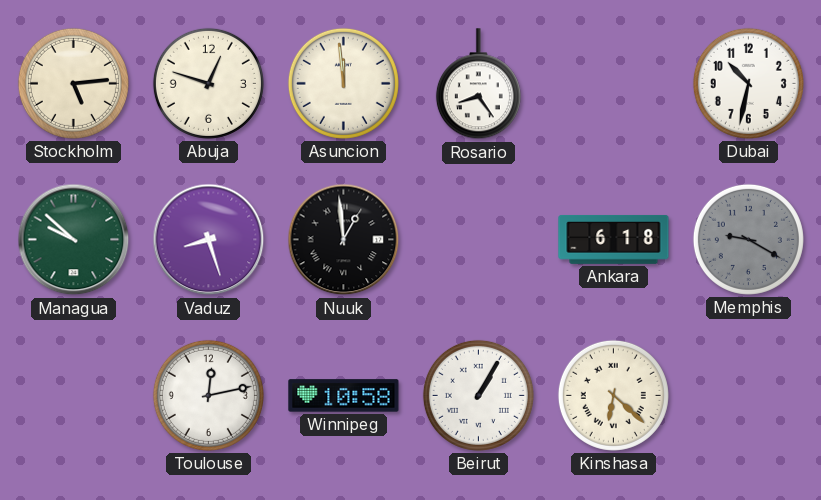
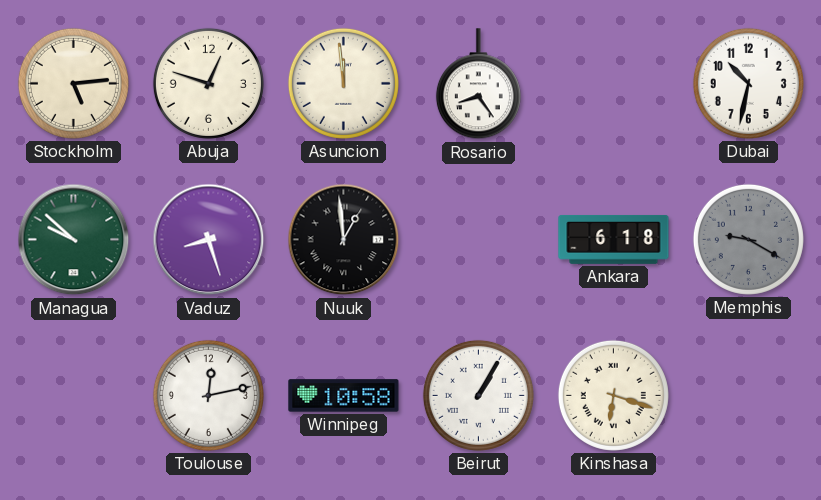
Kinshasa: 6:22 -> 6:18 (613, 395)
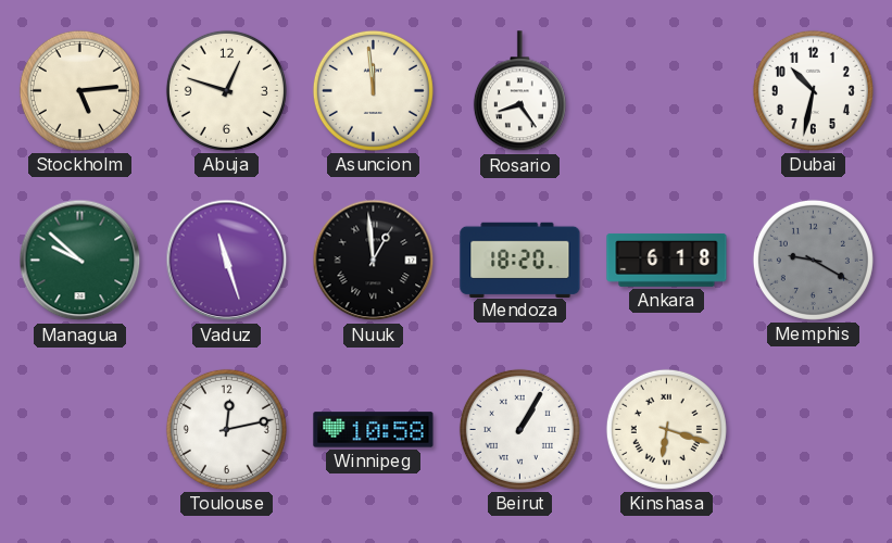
Vaduz: 8:27 -> 11:27 (227, 261)
Mendoza: none -> 18:20 (520, 260)
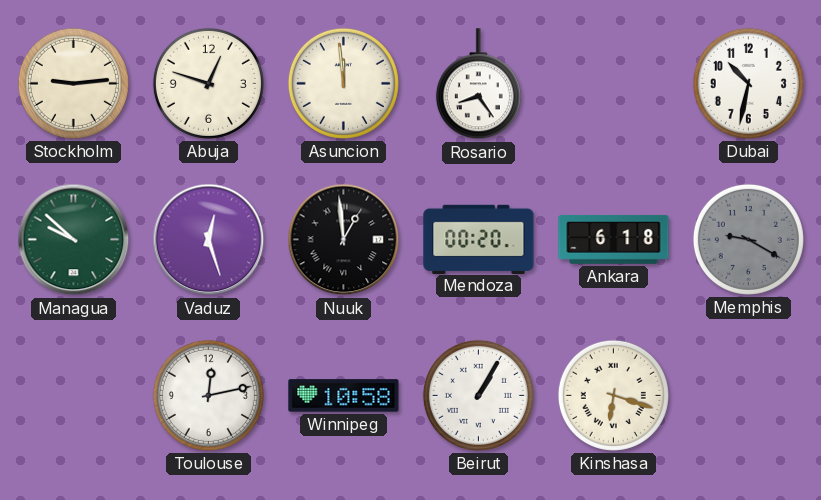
Stockholm: 5:14 -> 9:14 (73, 83)
Vaduz: 11:27 -> 12:27 (209, 240)
Mendoza: 18:20 -> 00:20 (479, 239)
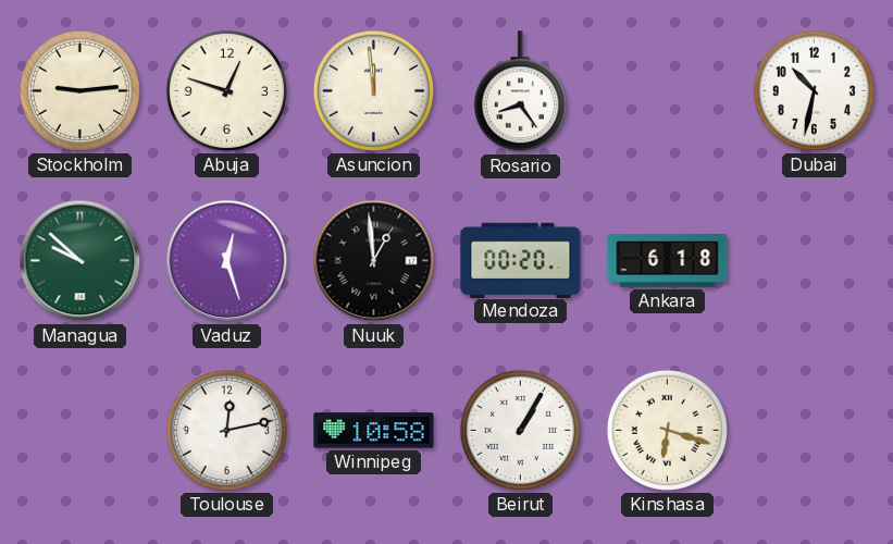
Memphis: 9:20 -> none (748, 239)
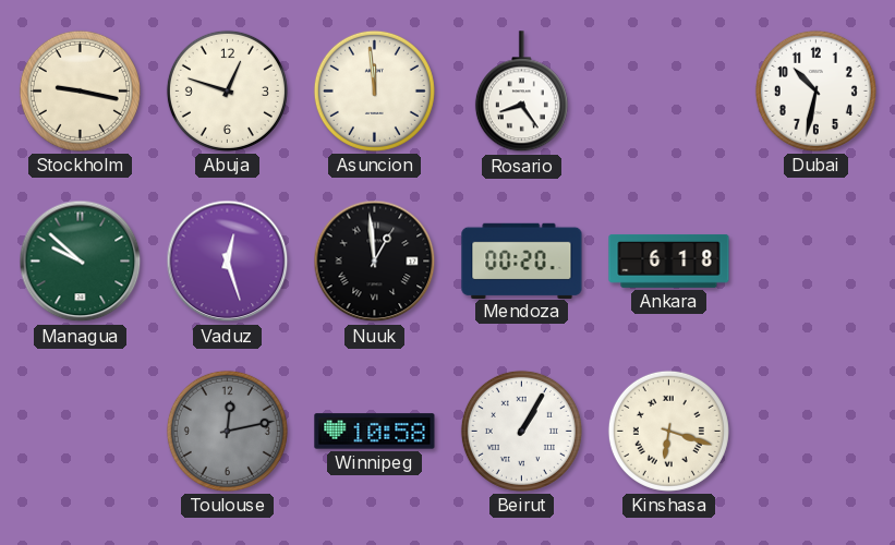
Stockholm: 9:14 -> 9:17 (80, 90)
Toulouse dial: white -> grey (227, 431)
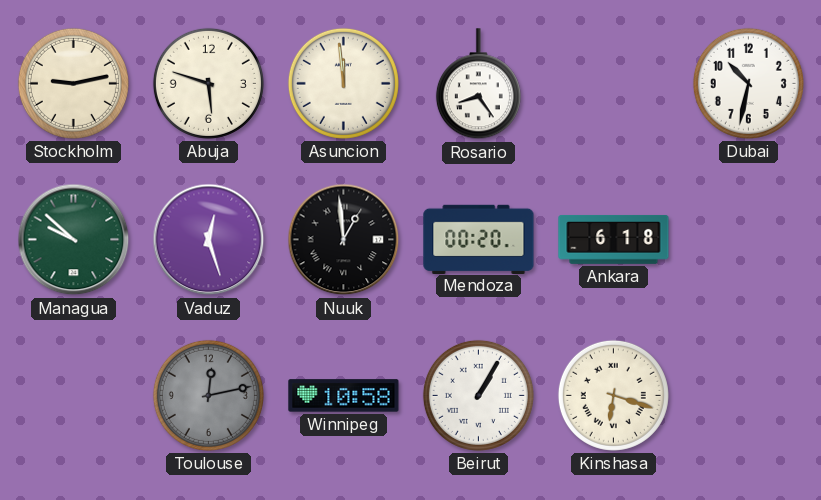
Stockholm: 9:17 -> 9:13 (73, 83)
Abuja: 12:48 -> 5:48 (208, 83)
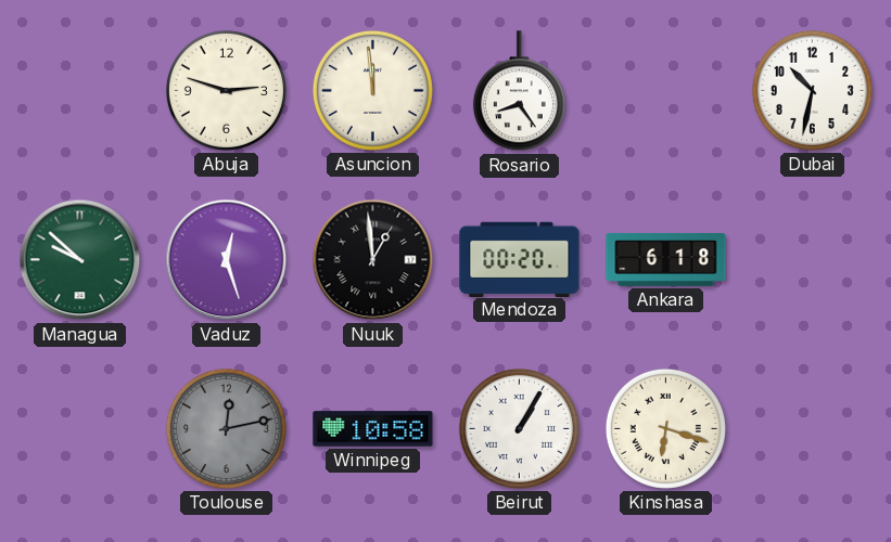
Stockholm: 9:13 -> none (73, 83)
Abuja: 5:48 -> 2:48 (226, 90)
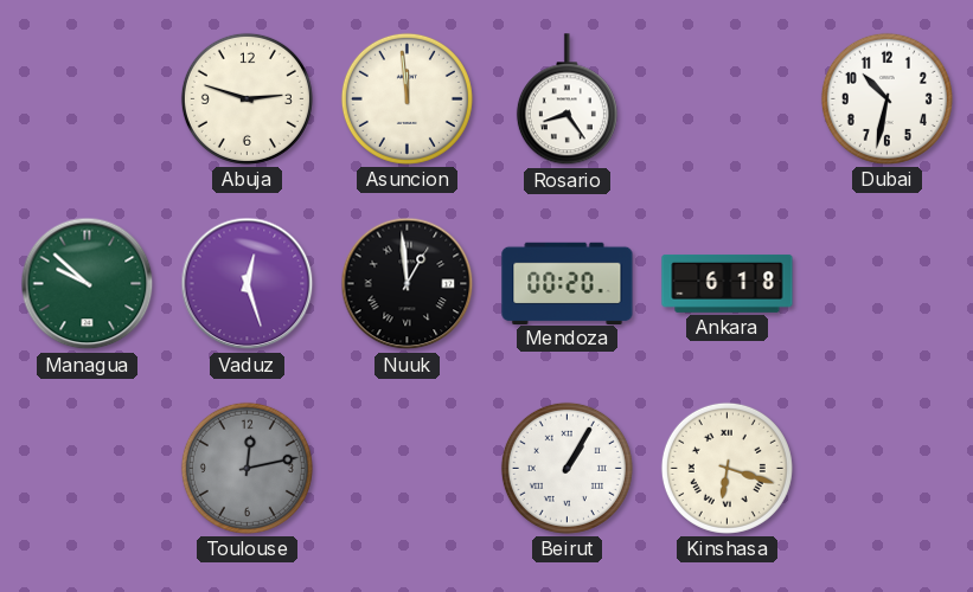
Winnipeg: 10:58 -> none (373, 429)
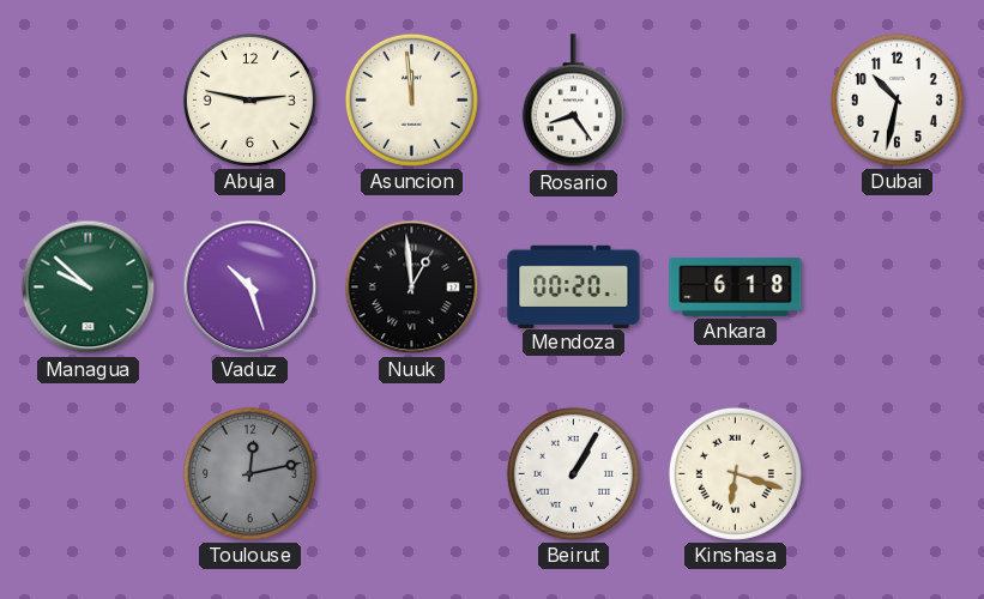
Abuja: 2:48 -> 2:47 (249, 99)
Vaduz: 12:27 -> 10:27 (250, 288)
